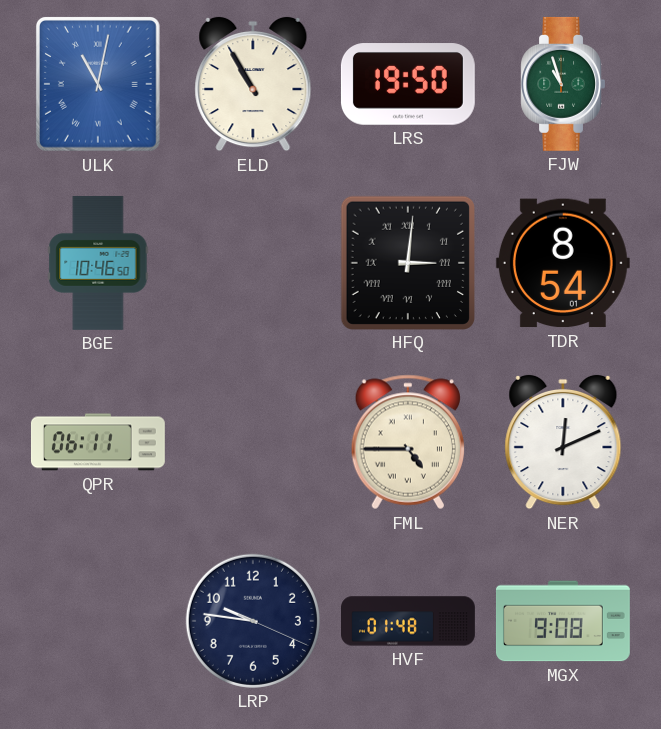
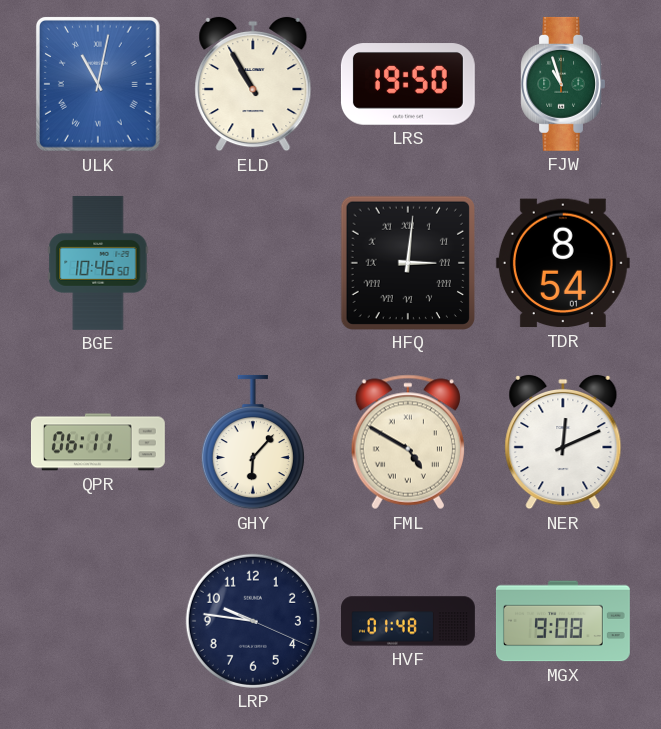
GHY: none -> 6:07 (253, 442)
FML: 4:45 -> 4:50 (407, 442)
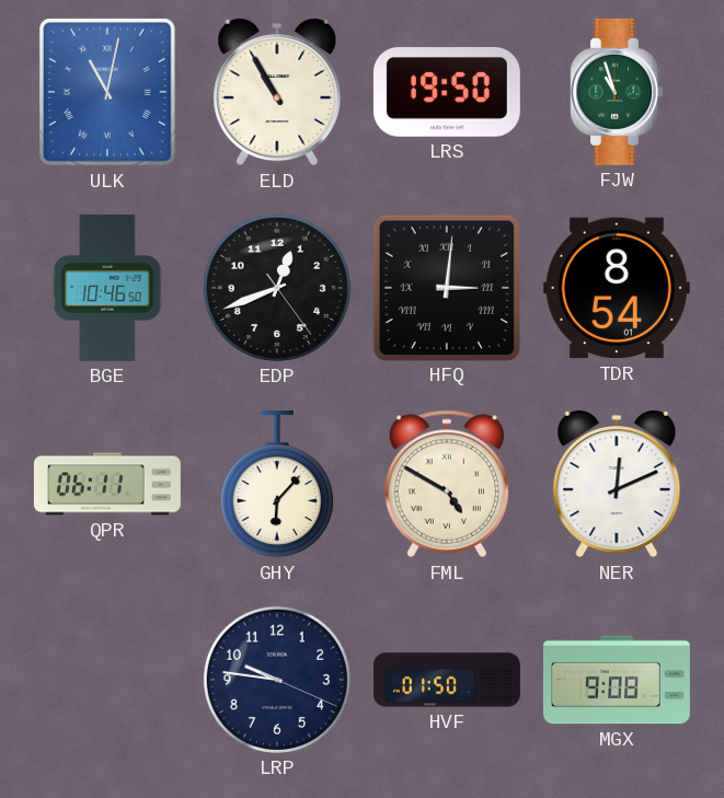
EDP: none -> 12:41 (277, 288)
HVF: 01:48 -> 01:50 (448, 680)
